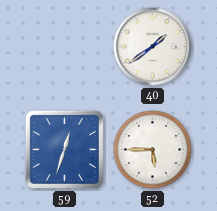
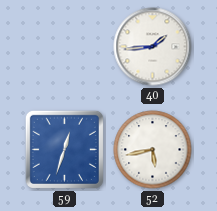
40: 1:39 -> 1:44 (153, 47)
52: 5:45 -> 5:43 (153, 150)
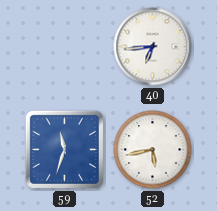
40: 1:44 -> 6:44 (153, 47)
59: 12:33 -> 11:33 (64, 149)
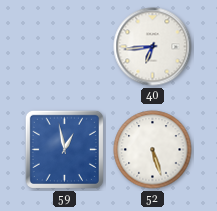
59: 11:33 -> 12:58 (64, 149)
52: 5:43 -> 5:27 (153, 150)
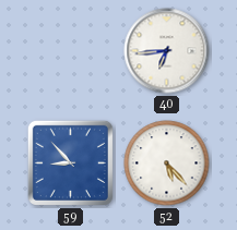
59: 12:58 -> 8:53 (70, 162)
52: 5:27 -> 5:23 (167, 164)
